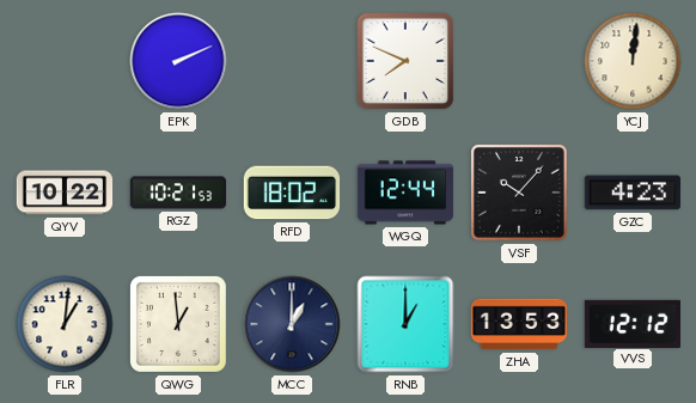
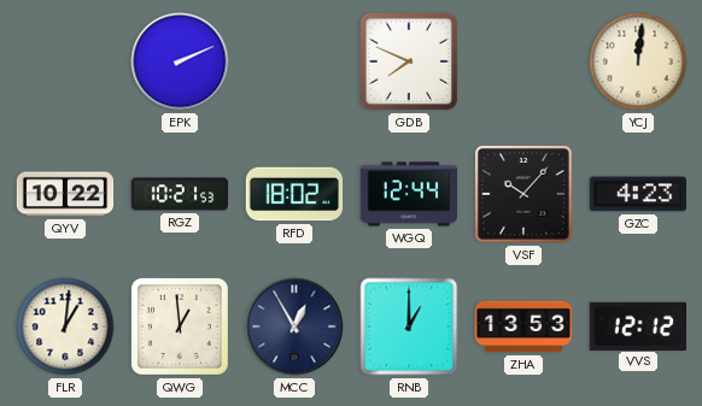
MCC: 1:00 -> 12:55 (294, 326)
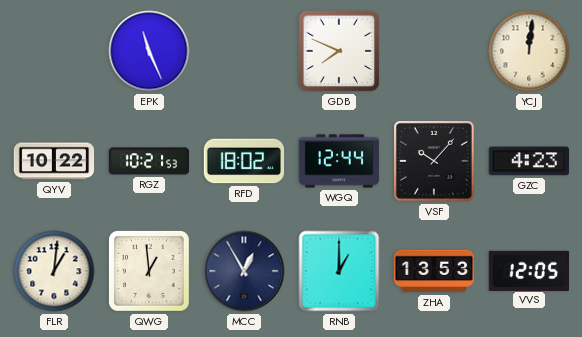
EPK: 2:11 -> 11:26 (149, 51)
VVS: 12:12 -> 12:05 (528, 270)
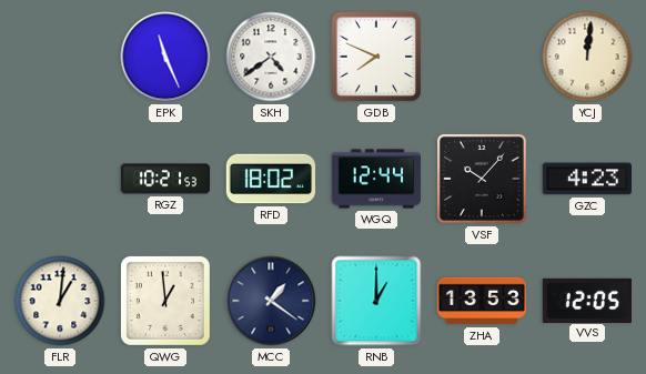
SKH: none -> 4:39 (271, 57)
QYV: 10:22 -> none (54, 161)
MCC: 12:55 -> 1:21 (271, 301)
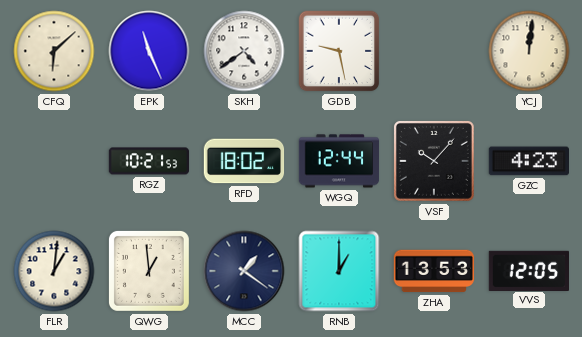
CFQ: none -> 6:08 (54, 51)
GDB: 7:49 -> 9:28 (339, 51)
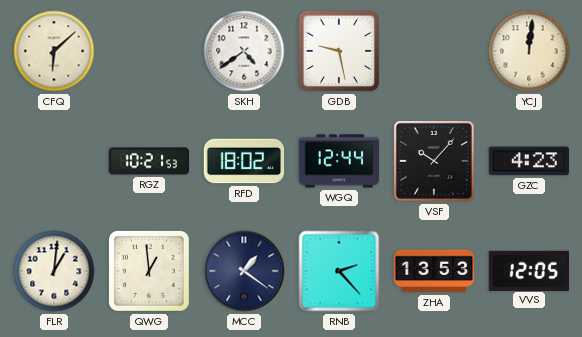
EPK: 11:26 -> none (149, 51)
RNB: 1:00 -> 2:23 (339, 271)
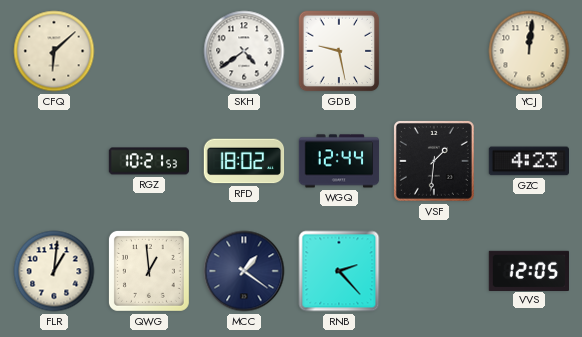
VSF: 10:07 -> 1:31 (434, 161)
ZHA: 13:53 -> none (434, 271)
